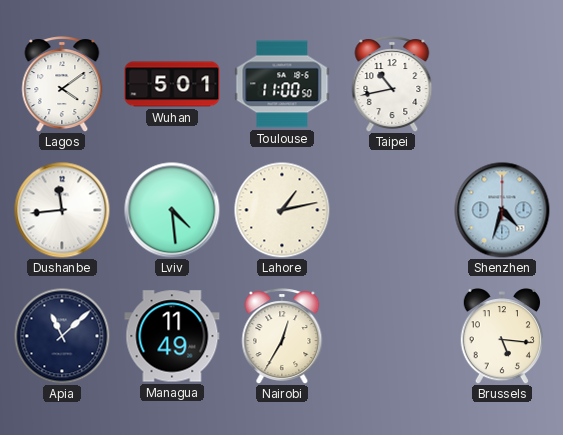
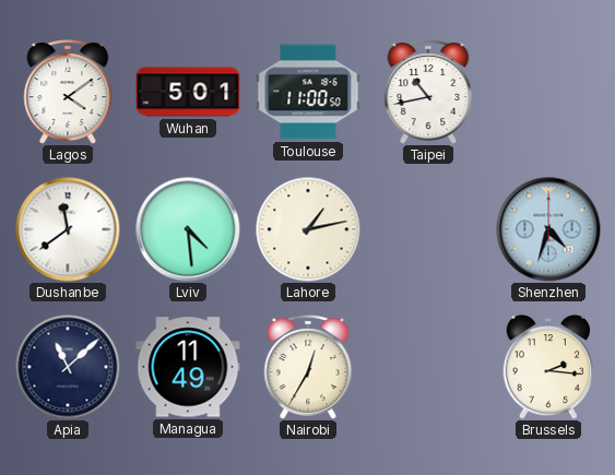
Dushanbe: 11:44 -> 11:39 (68, 229)
Brussels: 5:16 -> 2:16 (547, 367)
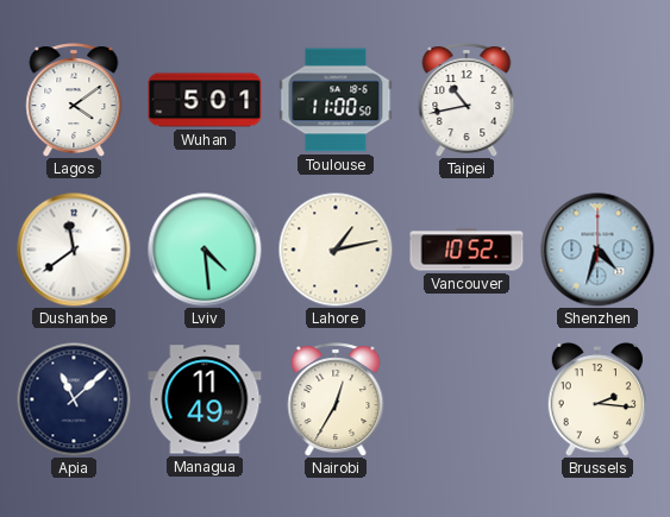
Vancouver: none -> 10:52 (467, 250)
